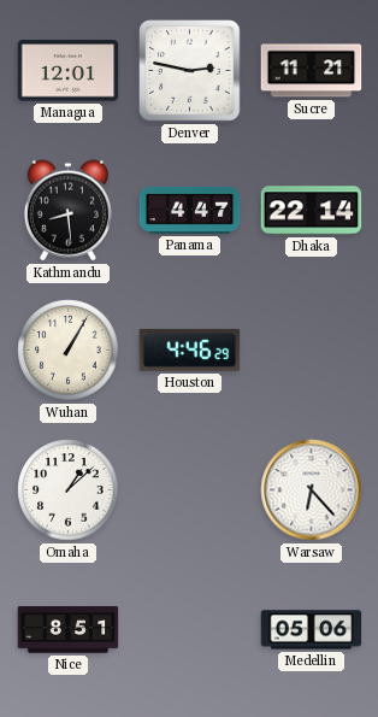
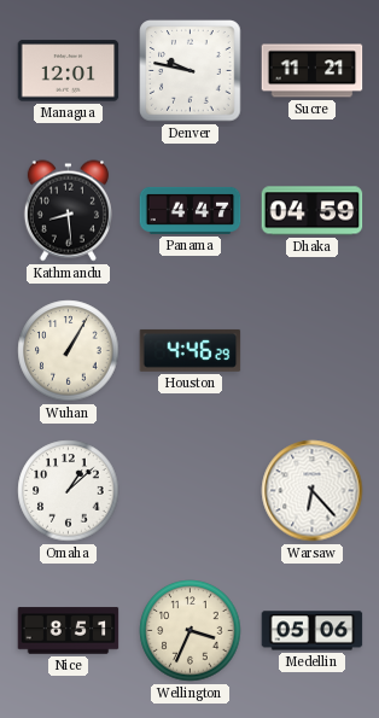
Denver: 2:47 -> 9:47 (191, 71)
Dhaka: 22:14 -> 04:59 (313, 211)
Wellington: none -> 3:34 (191, 631)
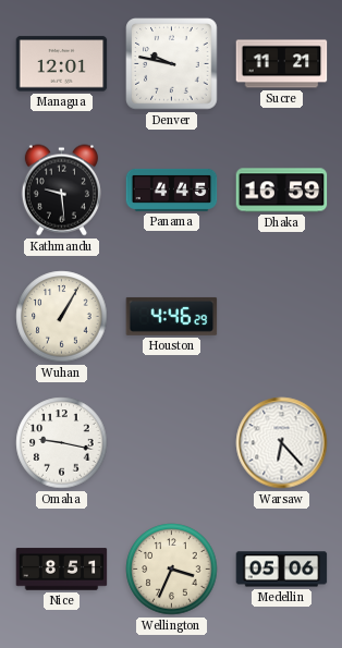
Kathmandu: 8:29 -> 9:29 (61, 191)
Panama: 4:47 -> 4:45 (172, 189)
Dhaka: 04:59 -> 16:59 (282, 191)
Omaha: 1:08 -> 9:17 (62, 443)
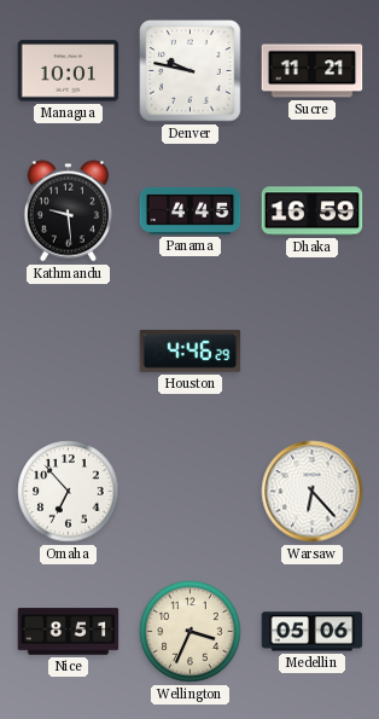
Managua: 12:01 -> 10:01 (69, 71)
Wuhan: 1:05 -> none (62, 317)
Omaha: 9:17 -> 6:53 (69, 492)
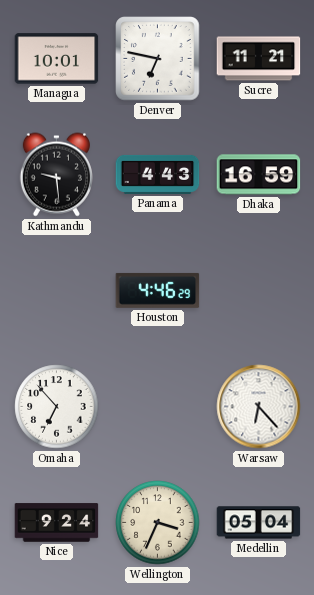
Denver: 9:47 -> 6:47 (158, 59)
Panama: 4:45 -> 4:43 (158, 174)
Nice: 8:51 -> 9:24 (57, 523)
Medellin: 05:06 -> 05:04 (259, 523)
